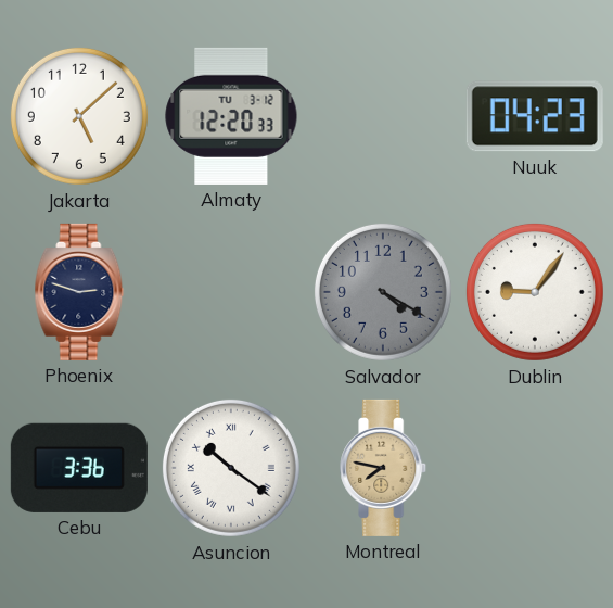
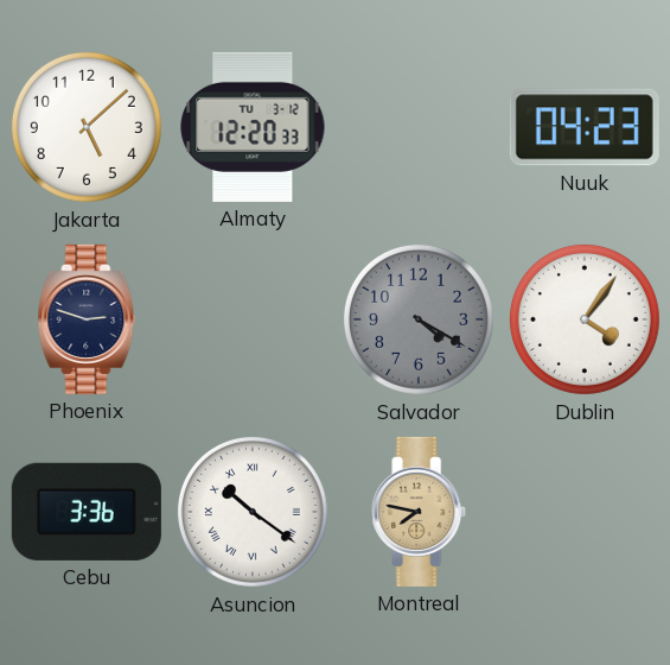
Dublin: 9:06 -> 4:06 (585, 319)
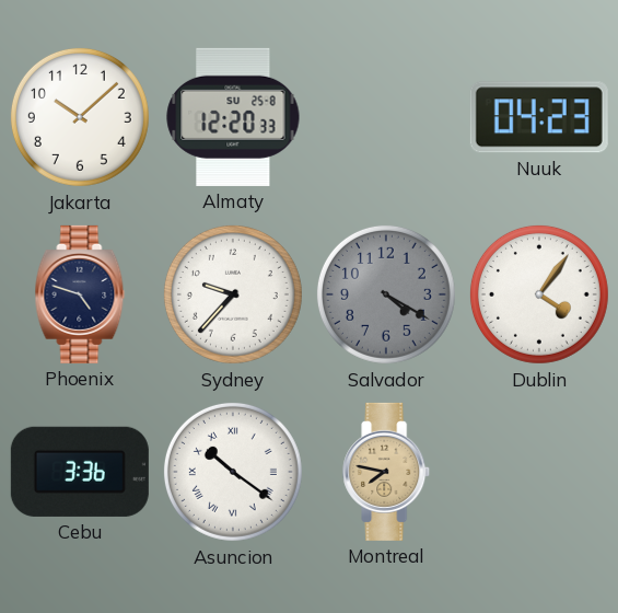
Jakarta: 5:08 -> 10:08 (80, 117)
Almaty date: TU 3-12 -> SU 25-8 (233, 117)
Phoenix: 2:48 -> 4:48 (80, 294)
Sydney: none -> 9:37 (233, 294)
